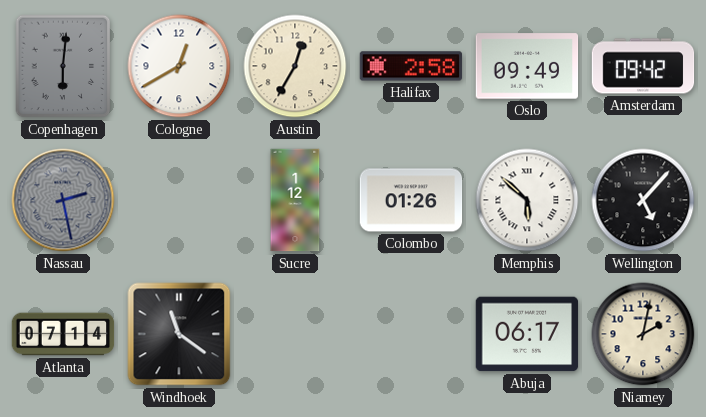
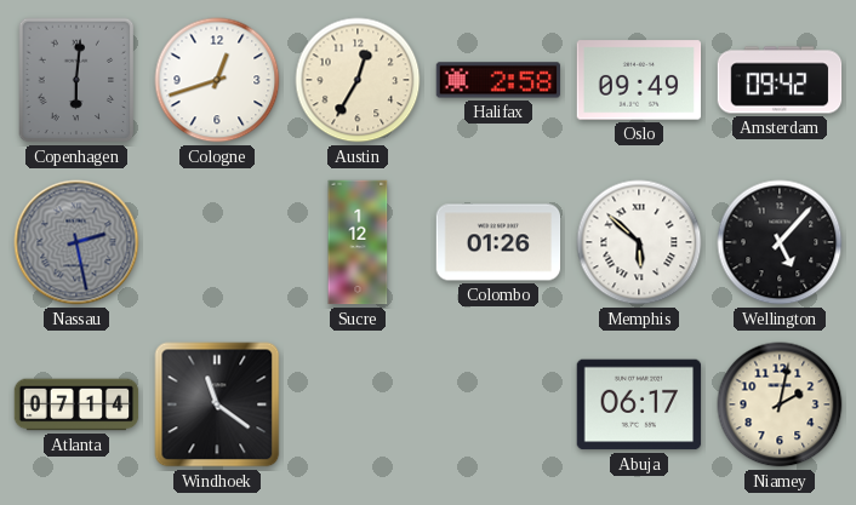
Cologne: 12:40 -> 12:42 (217, 80)
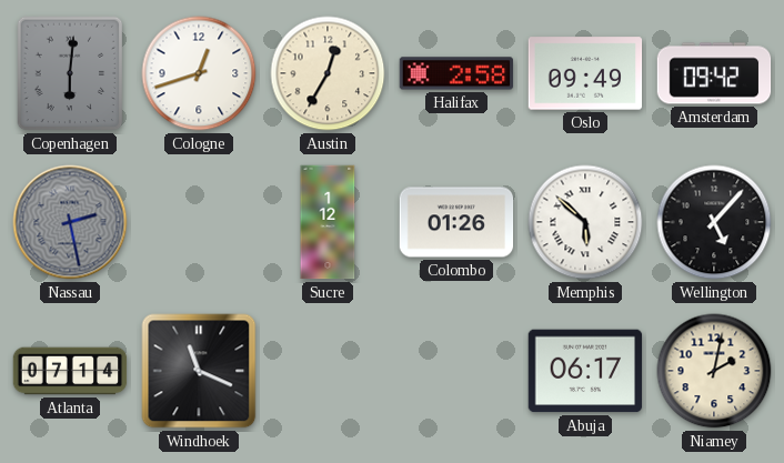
Windhoek: 11:21 -> 11:19 (199, 371)
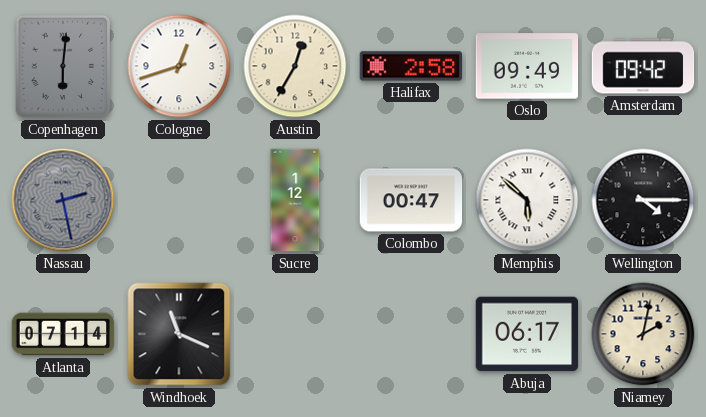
Colombo: 01:26 -> 00:47 (411, 200)
Wellington: 5:07 -> 4:15 (643, 200)
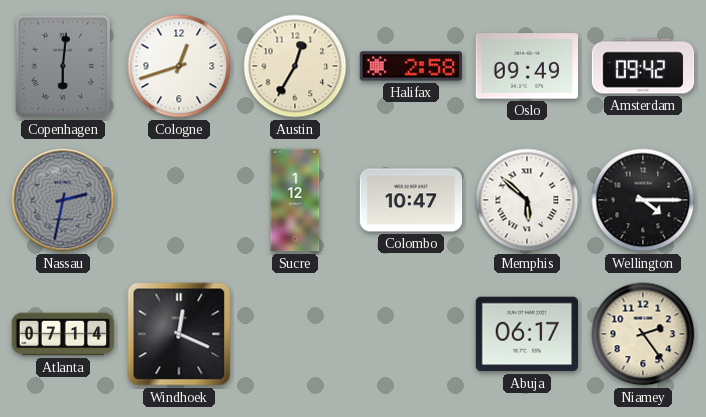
Nassau: 2:28 -> 2:32 (63, 200)
Colombo: 00:47 -> 10:47 (411, 200)
Windhoek: 11:19 -> 12:19 (179, 334)
Niamey: 2:02 -> 2:24 (643, 334)
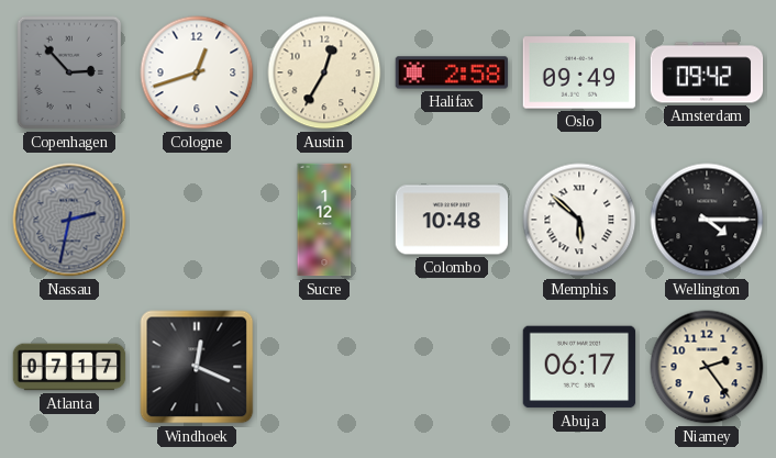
Copenhagen: 6:01 -> 2:53 (69, 72)
Colombo: 10:47 -> 10:48 (452, 220)
Atlanta: 07:14 -> 07:17 (69, 367)
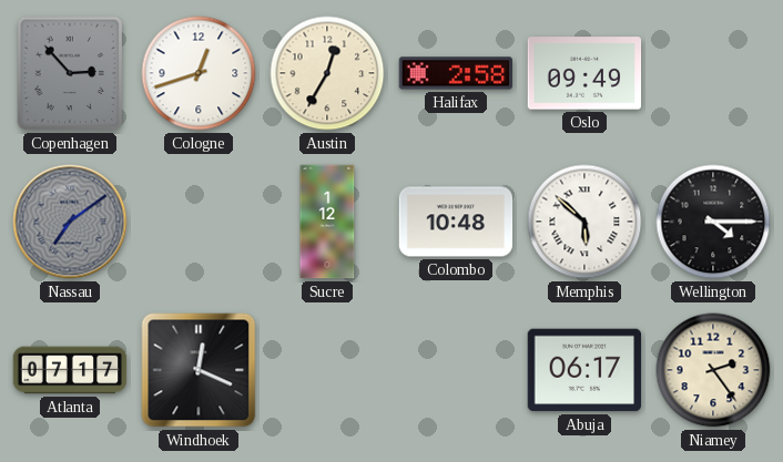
Amsterdam: 09:42 -> none (707, 72)
Nassau: 2:32 -> 7:09 (70, 222)
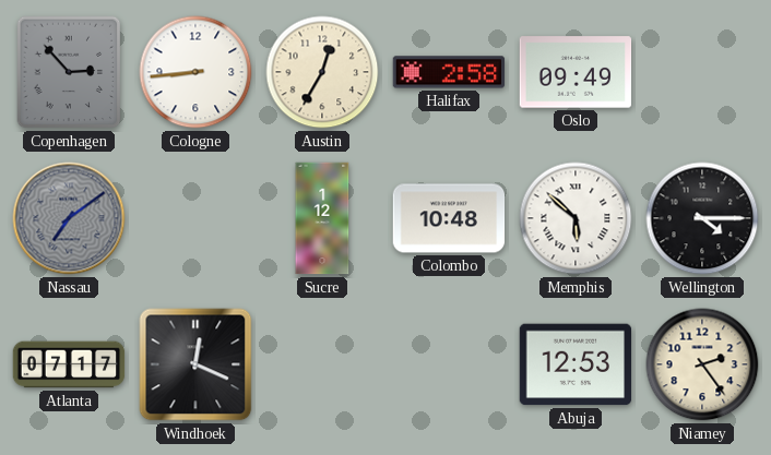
Cologne: 12:42 -> 8:44 (195, 72)
Abuja: 06:17 -> 12:53 (576, 364)
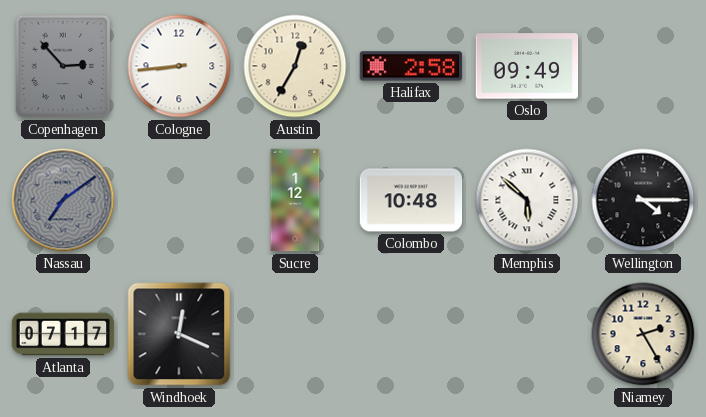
Abuja: 12:53 -> none (576, 364)
Niamey: 2:24 -> 2:25 (643, 334)
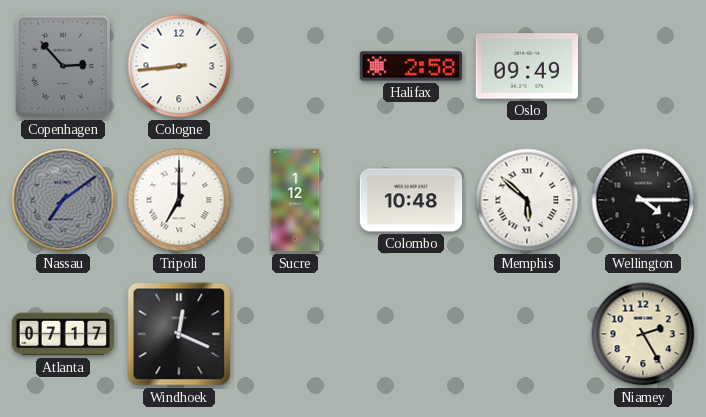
Austin: 12:35 -> none (295, 66)
Tripoli: none -> 7:00 (179, 200)
